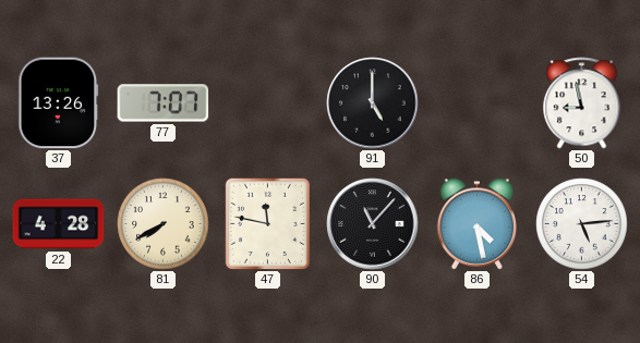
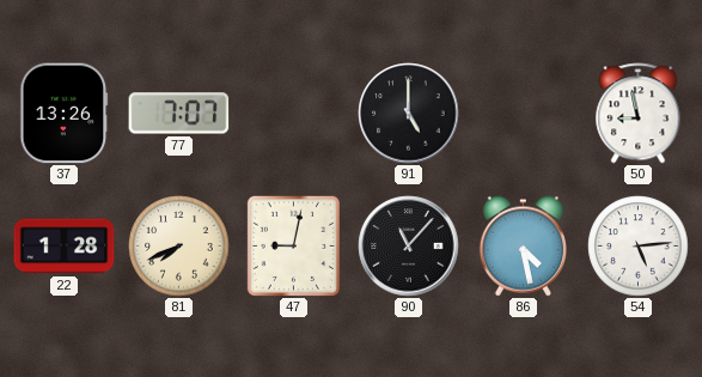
22: 4:28 -> 1:28 (65, 247)
81: 7:40 -> 7:41 (179, 247)
47: 11:47 -> 9:02 (293, 245)
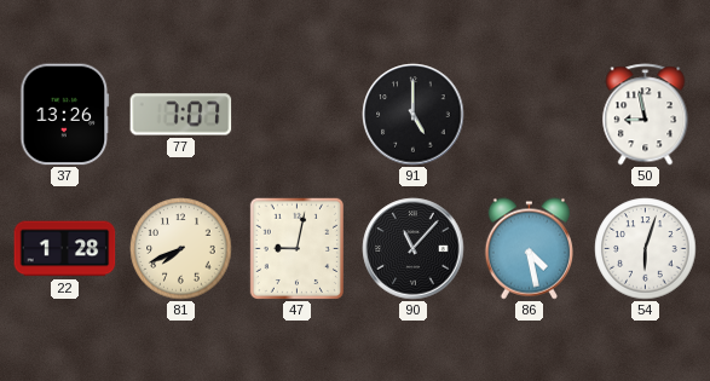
54: 5:14 -> 6:03 (646, 249)
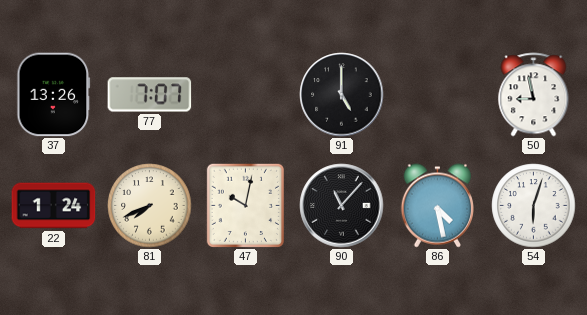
22: 1:28 -> 1:24 (54, 206)
47: 9:02 -> 10:02 (245, 205)
